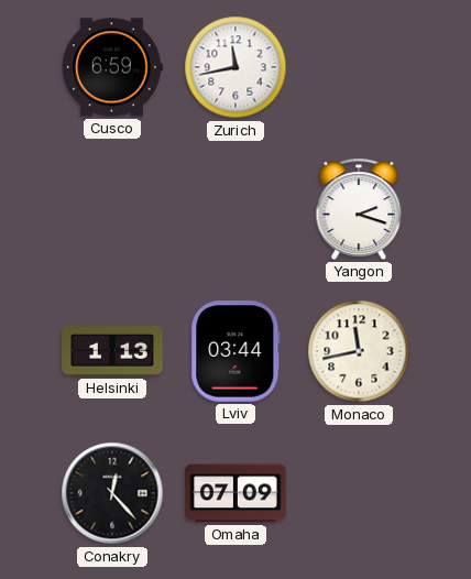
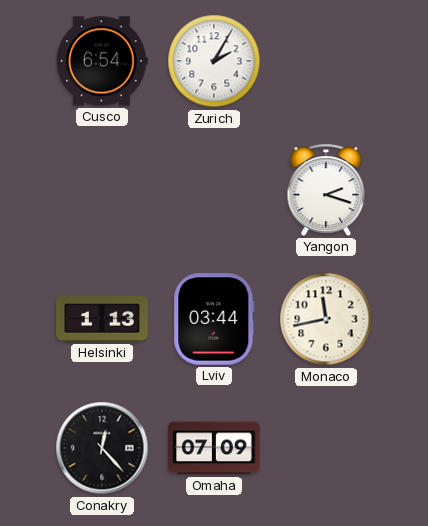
Cusco: 6:59 -> 6:54 (102, 61)
Zurich: 11:43 -> 2:05 (214, 61)
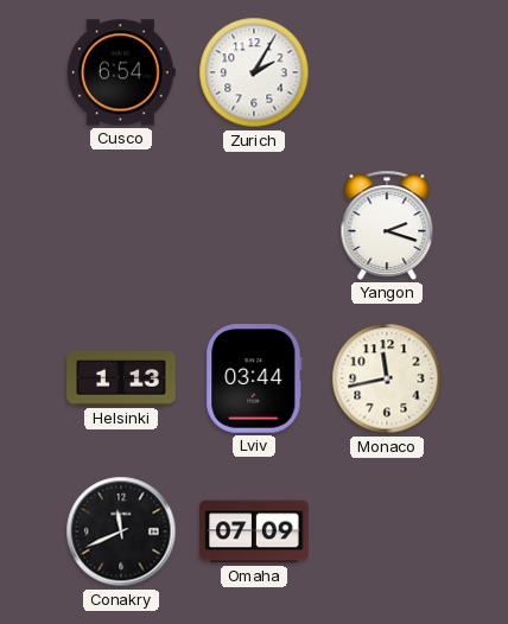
Conakry: 12:23 -> 11:41 (121, 531)
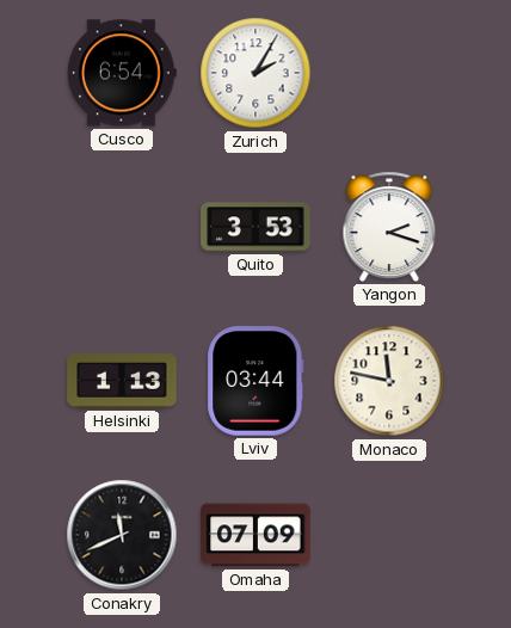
Quito: none -> 3:53 (255, 227)
Monaco: 11:43 -> 11:47 (389, 381)
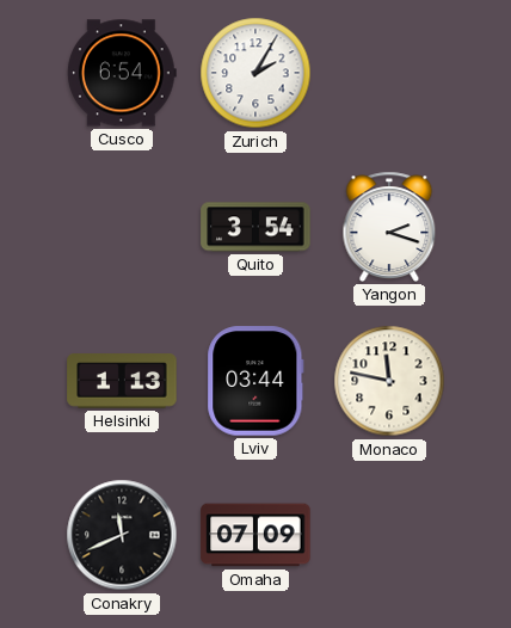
Quito: 3:53 -> 3:54 (255, 227)
